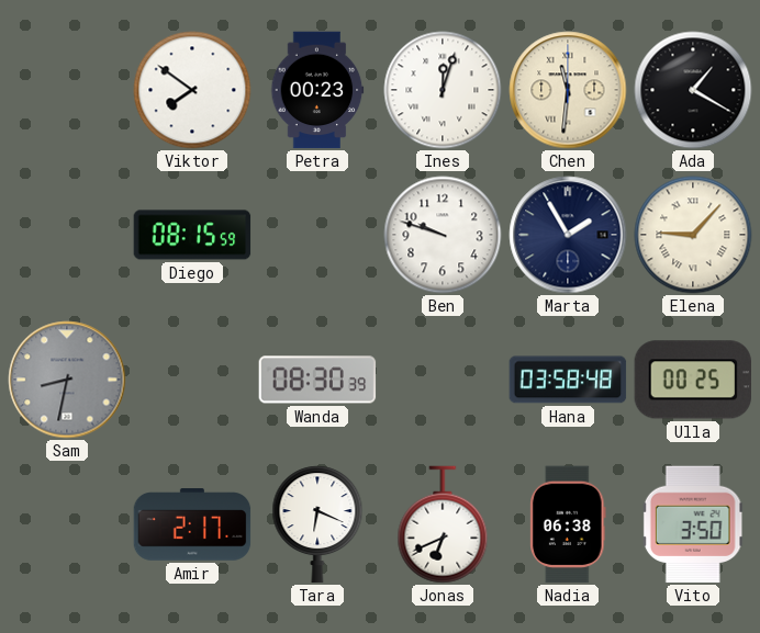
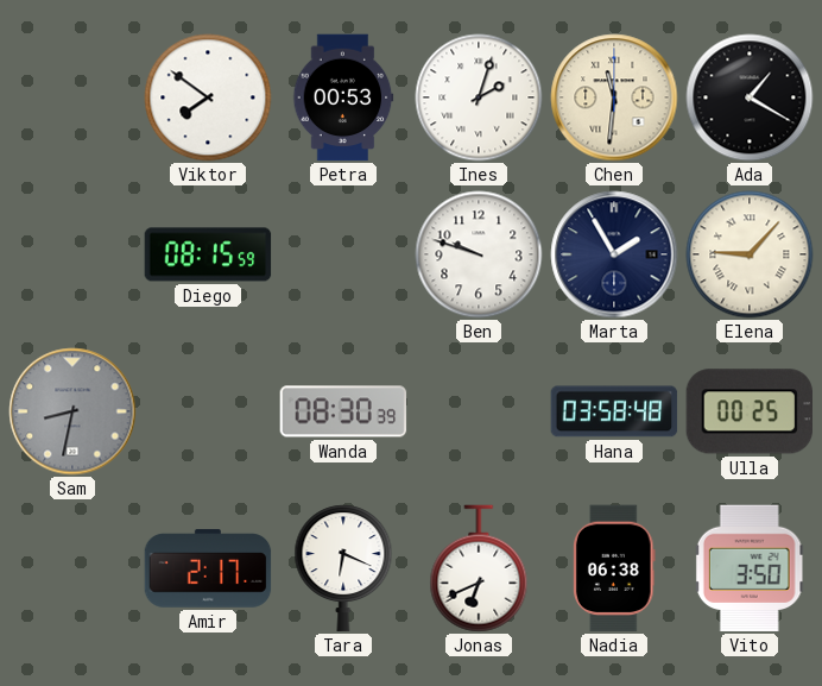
Petra: 00:23 -> 00:53 (343, 97)
Ines: 12:03 -> 2:03 (479, 97)
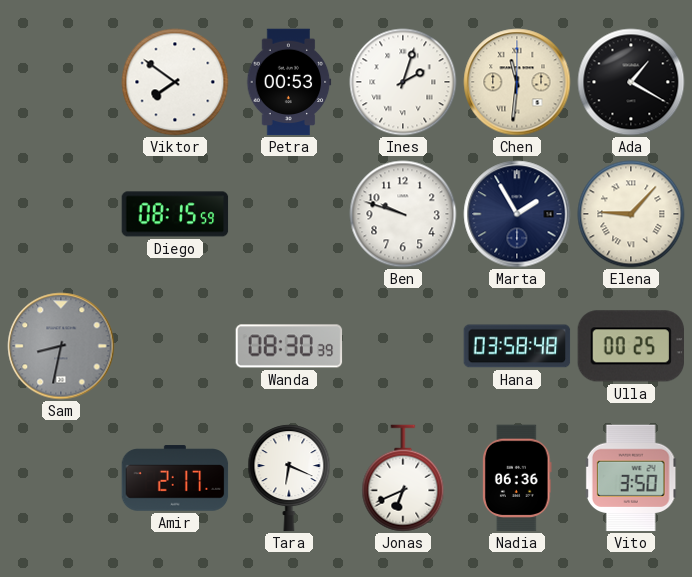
Nadia: 06:38 -> 06:36 (518, 478)
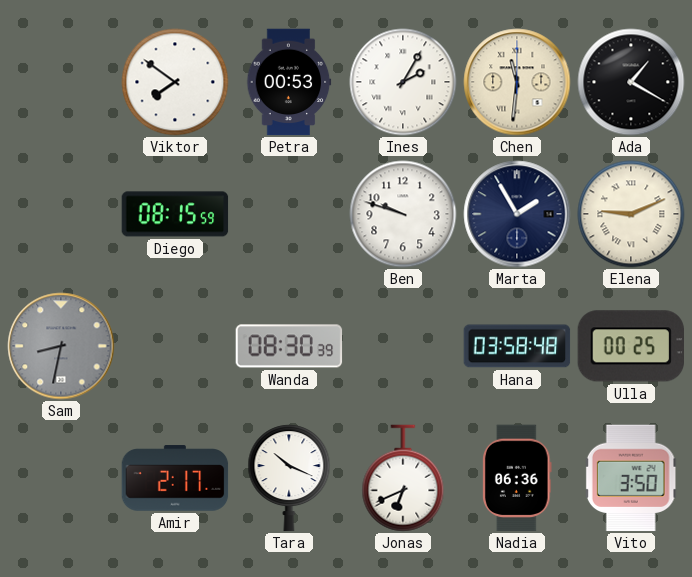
Ines: 2:03 -> 2:05 (403, 82)
Elena: 9:07 -> 9:11 (631, 214)
Tara: 6:19 -> 10:19 (289, 478)
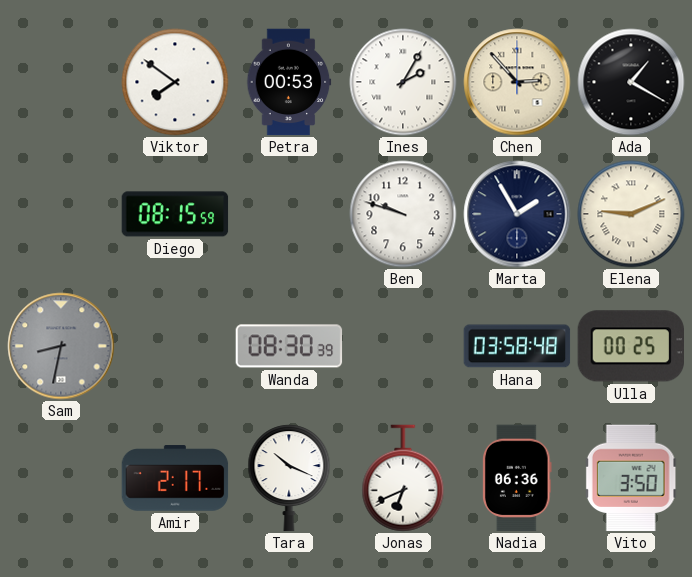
Chen: 11:31 -> 2:53 (517, 82)
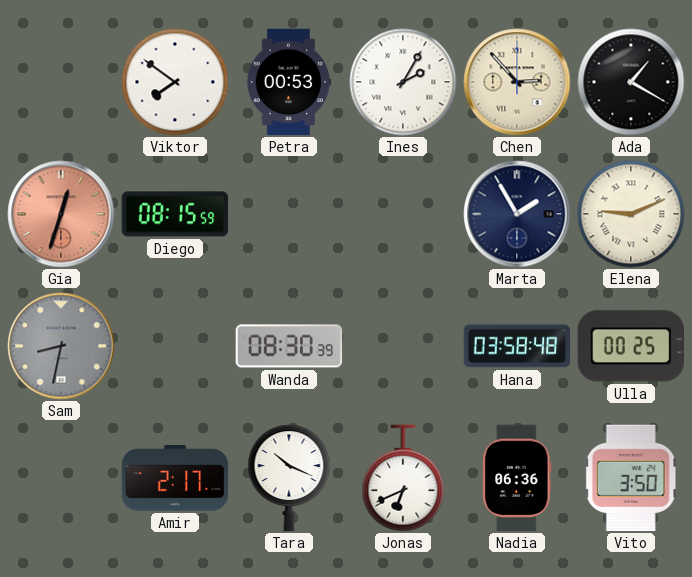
Gia: none -> 12:33 (61, 214)
Ben: 9:48 -> none (403, 214)
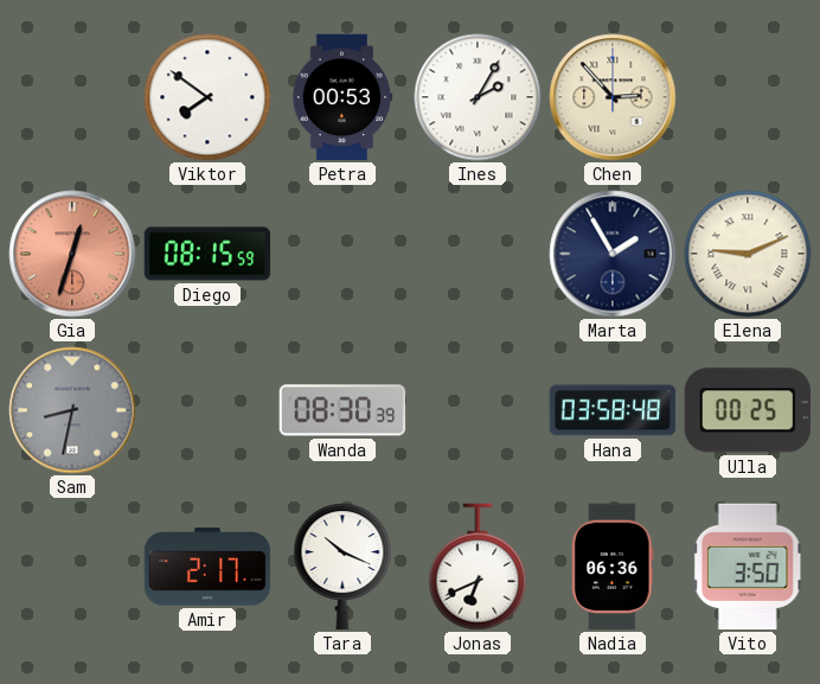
Ada: 1:20 -> none (631, 82)
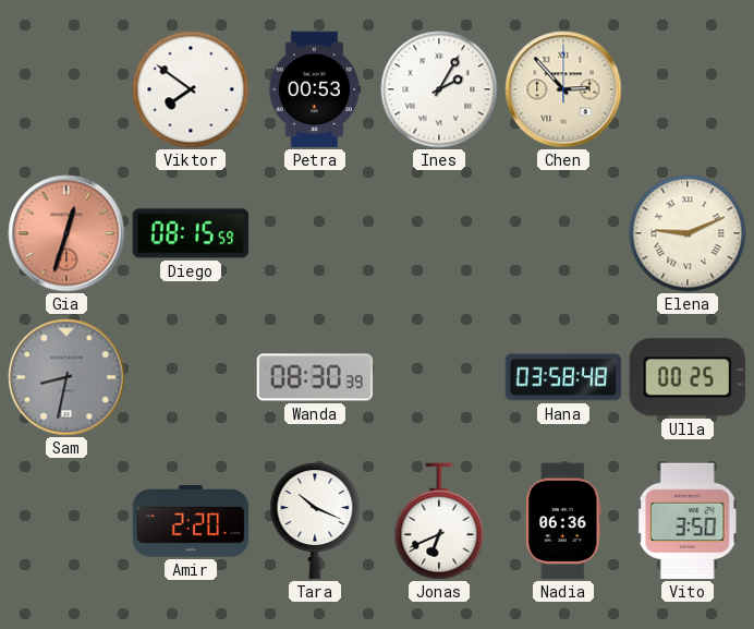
Marta: 1:55 -> none (613, 254)
Amir: 2:17 -> 2:20 (191, 521)
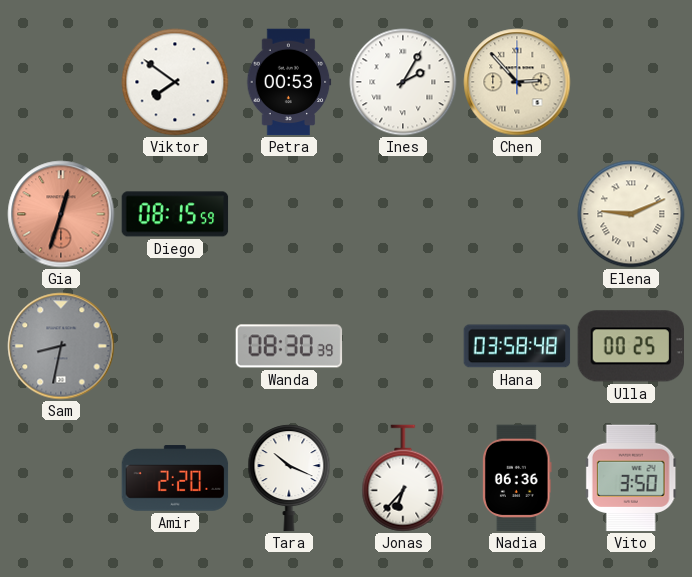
Jonas: 6:41 -> 6:37 (403, 478)
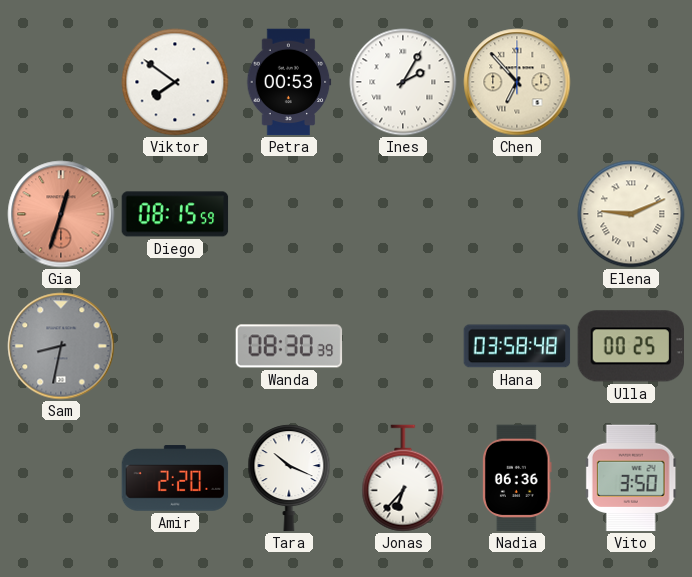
Chen: 2:53 -> 6:53 (517, 82)
